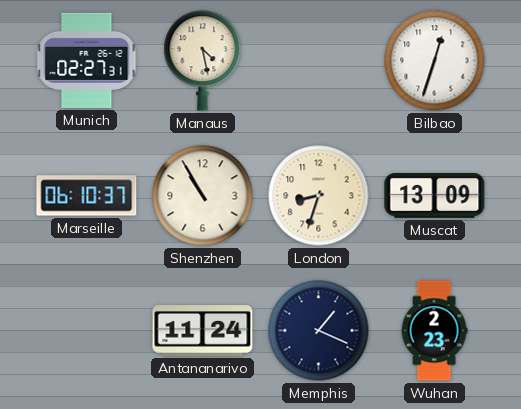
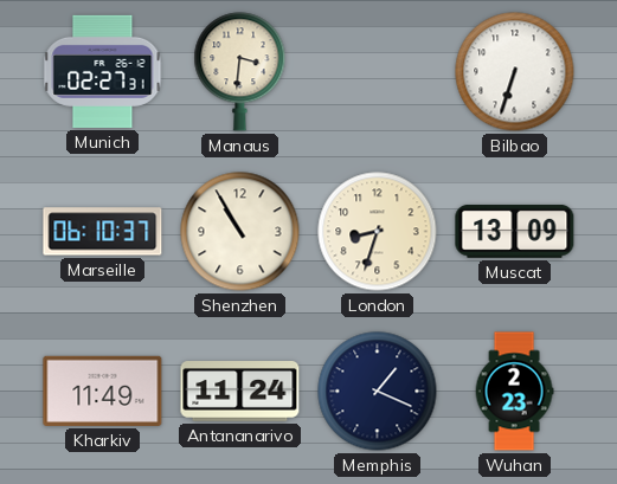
Manaus: 4:28 -> 3:31 (240, 72)
Bilbao: 12:33 -> 6:33 (515, 72)
Kharkiv: none -> 11:49 (103, 391)
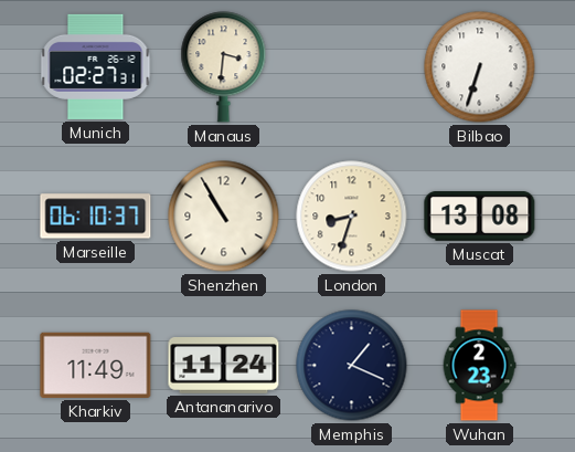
Muscat: 13:09 -> 13:08 (480, 216)
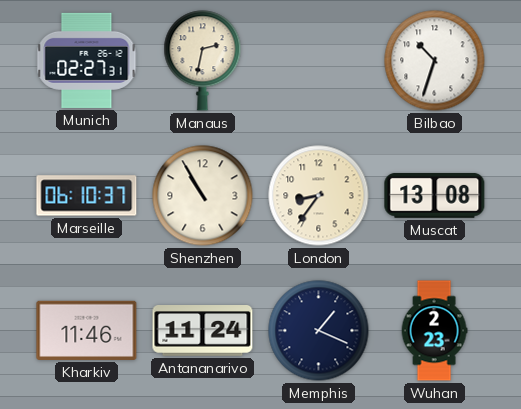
Manaus: 3:31 -> 2:32 (203, 61)
Bilbao: 6:33 -> 10:33 (435, 61)
London: 8:33 -> 8:36 (319, 196)
Kharkiv: 11:49 -> 11:46 (87, 330)
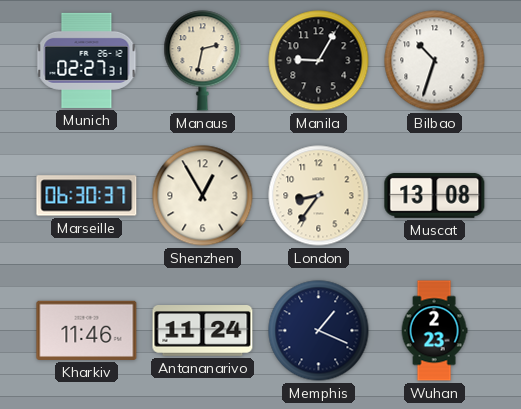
Manila: none -> 9:05 (319, 61)
Marseille: 06:10 -> 06:30 (87, 196)
Shenzhen: 10:55 -> 12:55 (203, 196)
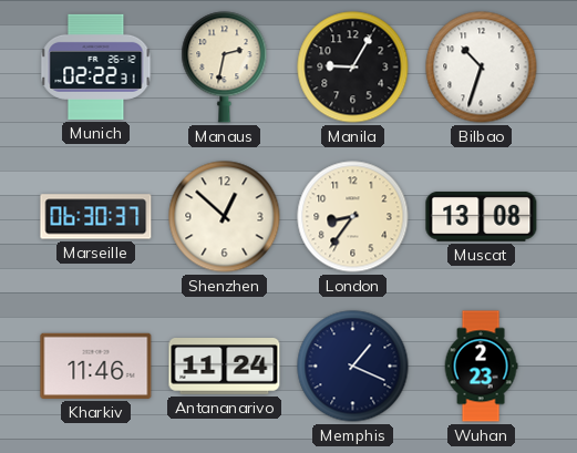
Munich: 02:27 -> 02:22 (96, 66)
Shenzhen: 12:55 -> 12:52 (225, 217)
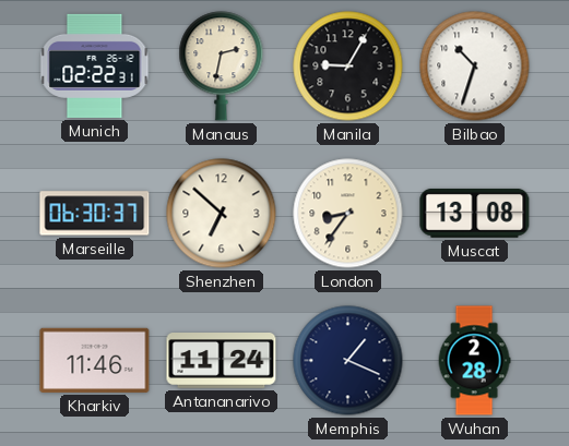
Shenzhen: 12:52 -> 6:52 (222, 214)
Wuhan: 2:23 -> 2:28 (474, 361)
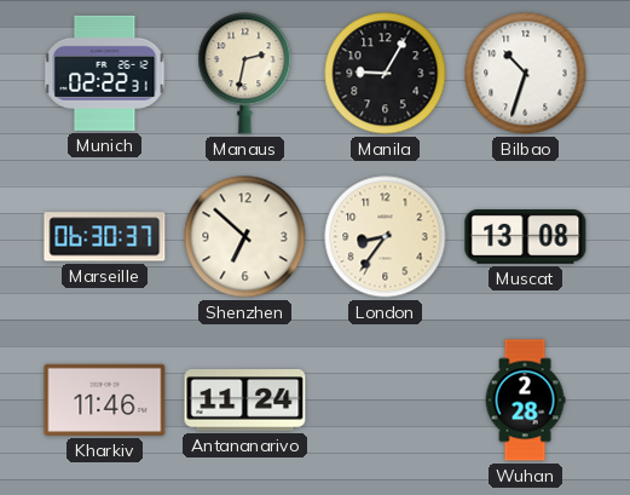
Memphis: 1:19 -> none (348, 361)
